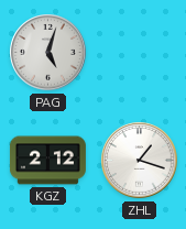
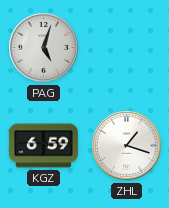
KGZ: 2:12 -> 6:59 (43, 146)
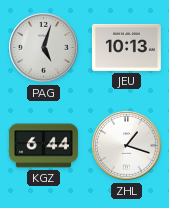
JEU: none -> 10:13 (126, 47)
KGZ: 6:59 -> 6:44 (43, 146)
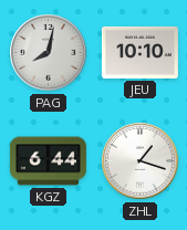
PAG: 5:03 -> 8:02 (49, 53)
JEU: 10:13 -> 10:10 (139, 52)
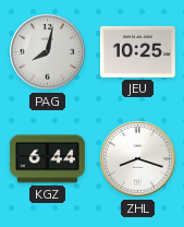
JEU: 10:10 -> 10:25 (137, 51)
ZHL: 1:18 -> 8:18 (138, 159)
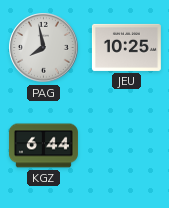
PAG: 8:02 -> 7:58 (44, 48)
ZHL: 8:18 -> none (138, 159)
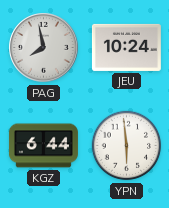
JEU: 10:25 -> 10:24 (126, 47)
YPN: none -> 5:59 (127, 146)
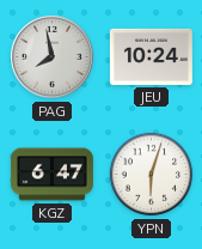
KGZ: 6:44 -> 6:47 (51, 175)
YPN: 5:59 -> 6:03 (152, 175)
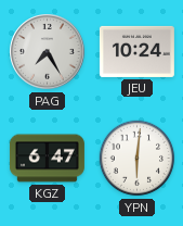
PAG: 7:58 -> 7:25 (48, 52)
YPN: 6:03 -> 6:01 (138, 159)
